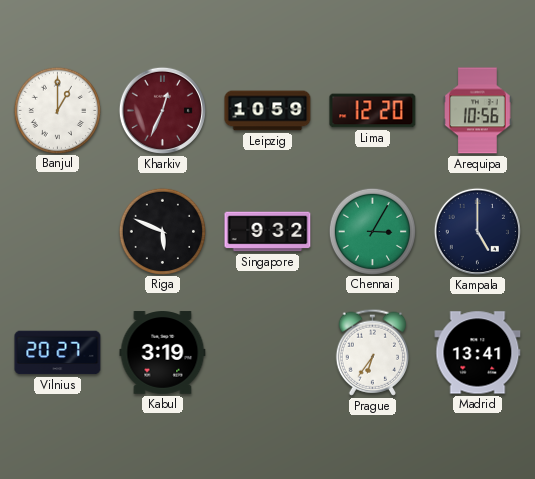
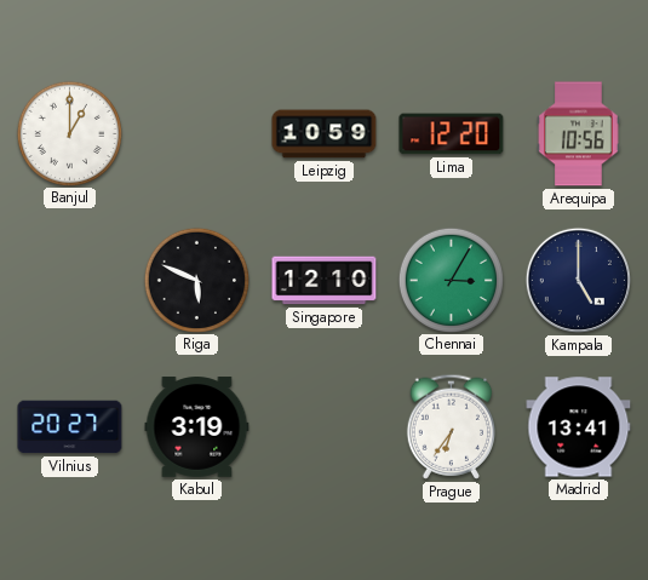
Kharkiv: 12:34 -> none (162, 110)
Singapore: 9:32 -> 12:10 (325, 281)
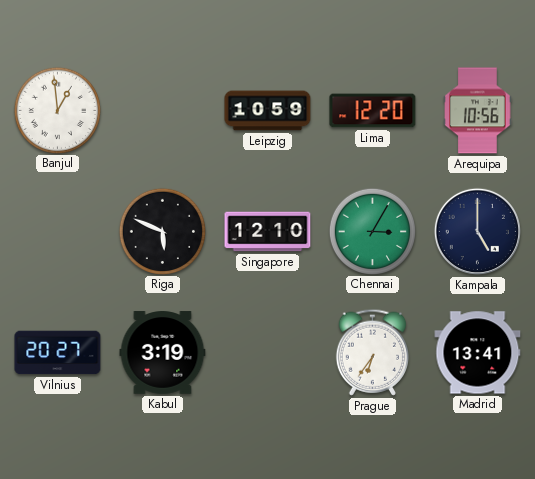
Banjul: 1:00 -> 12:59 (57, 110)
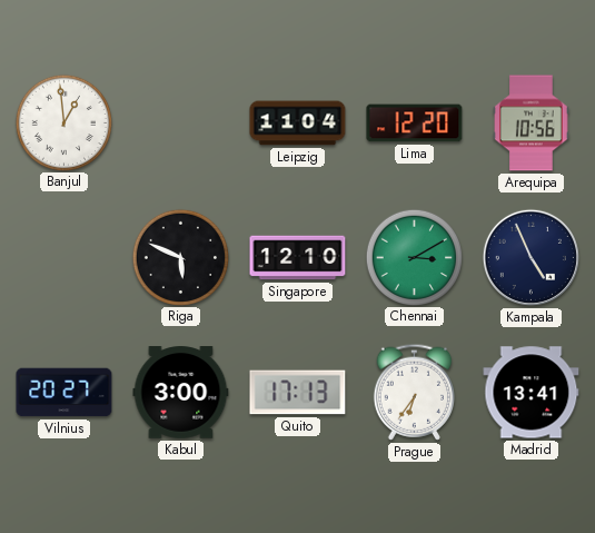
Leipzig: 10:59 -> 11:04 (298, 124)
Chennai: 3:05 -> 3:10 (414, 257)
Kampala: 5:00 -> 4:56 (530, 257)
Kabul: 3:19 -> 3:00 (181, 393)
Quito: none -> 17:13 (298, 393)
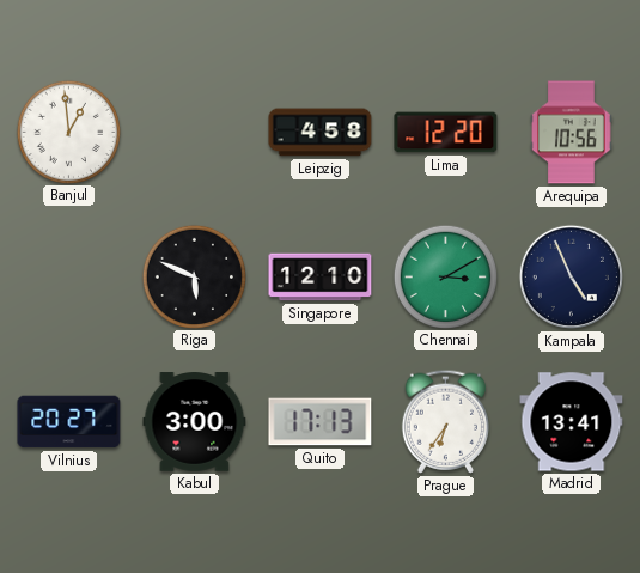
Leipzig: 11:04 -> 4:58 (321, 133)
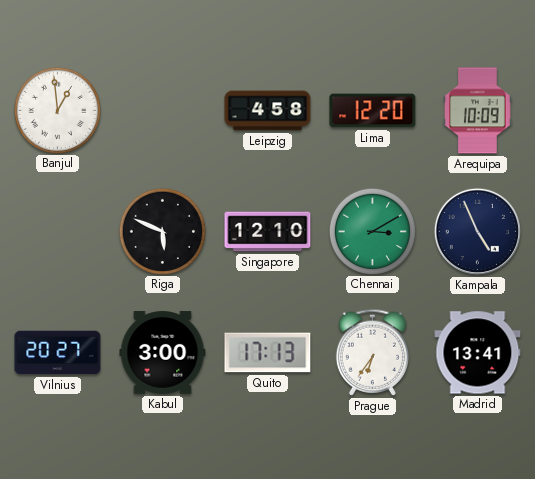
Arequipa: 10:56 -> 10:09 (478, 111)
